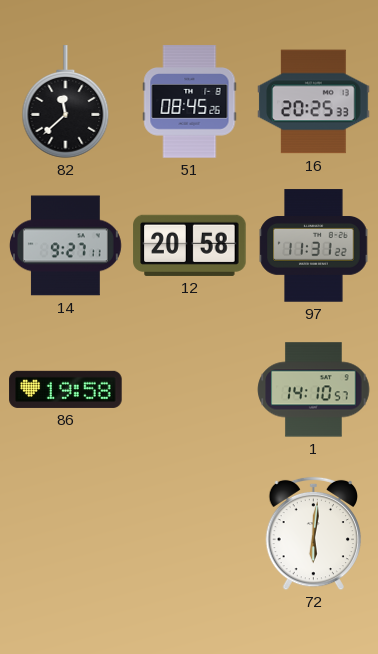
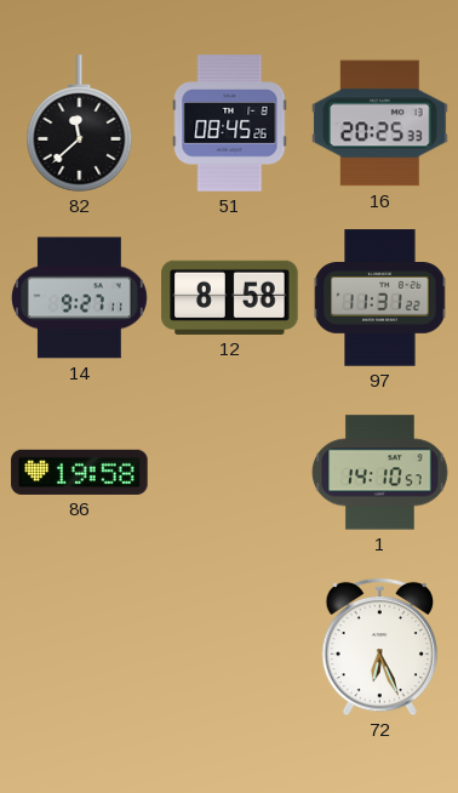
12: 20:58 -> 8:58 (230, 297)
72: 6:01 -> 6:26 (380, 647)
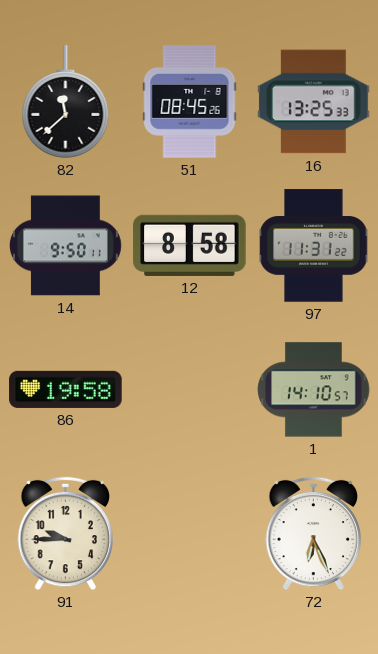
16: 20:25 -> 13:25 (314, 102)
14: 9:27 -> 9:50 (65, 246)
91: none -> 9:45 (66, 534)
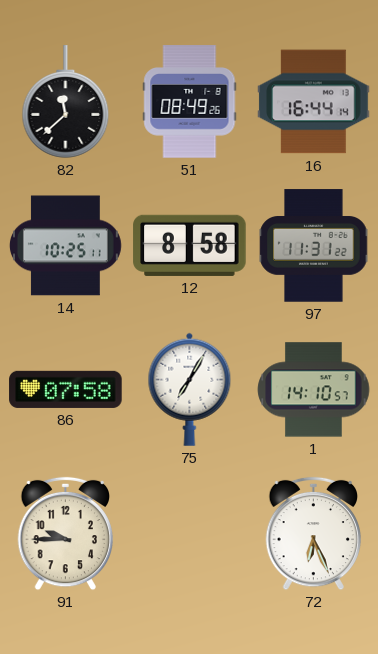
51: 08:45 -> 08:49 (190, 102)
16: 13:25 -> 16:44 (314, 102)
14: 9:50 -> 10:25 (65, 246)
86: 19:58 -> 07:58 (66, 389)
75: none -> 7:05 (190, 389)
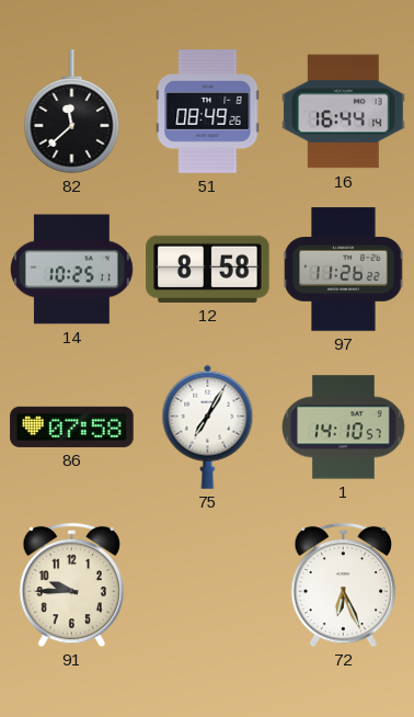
97: 11:31 -> 11:26 (344, 270)
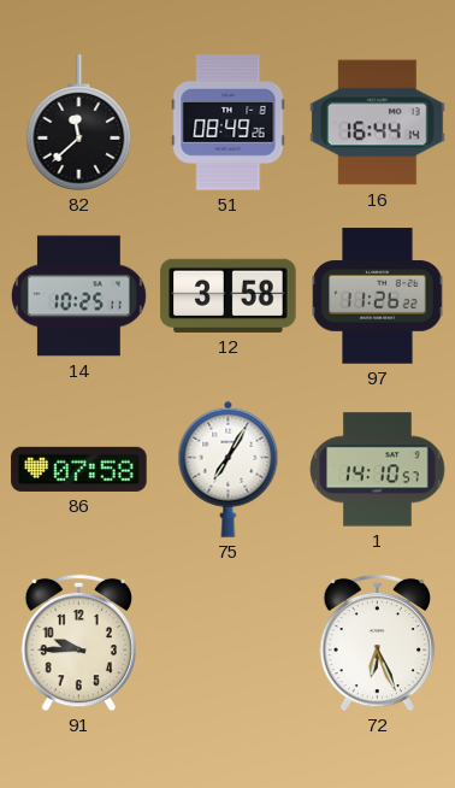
12: 8:58 -> 3:58 (229, 295)
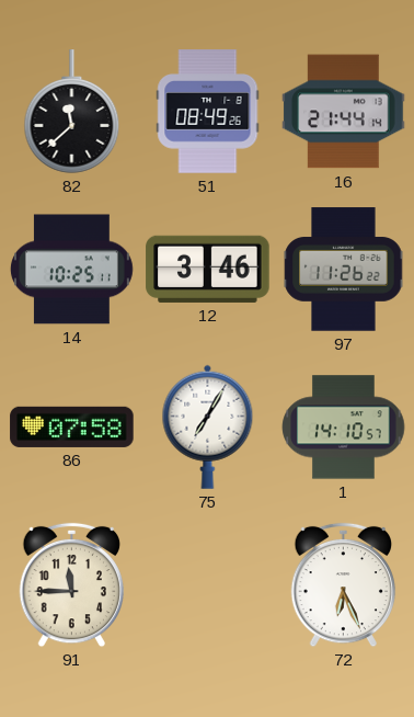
16: 16:44 -> 21:44 (344, 112)
12: 3:58 -> 3:46 (208, 269)
91: 9:45 -> 11:45 (72, 585)
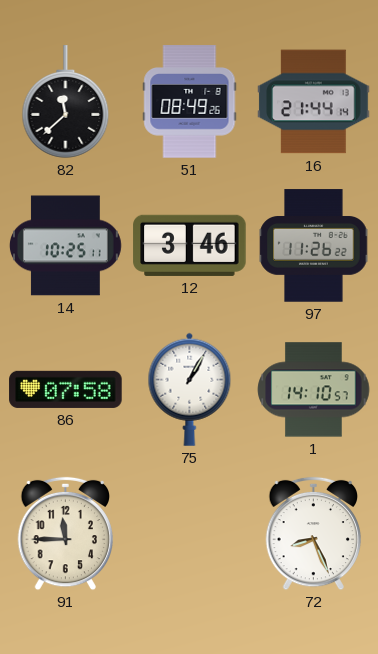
75: 7:05 -> 1:05 (190, 389)
72: 6:26 -> 8:26 (314, 534)
